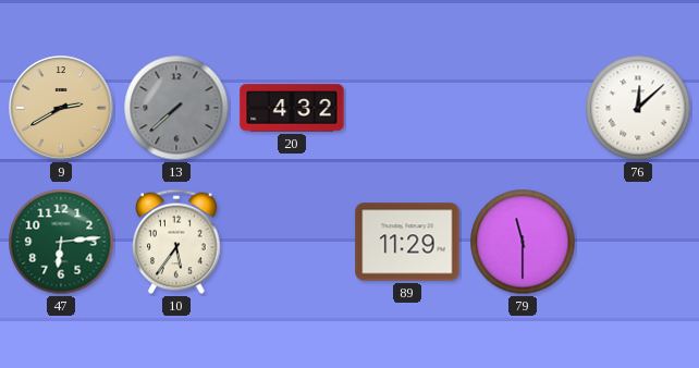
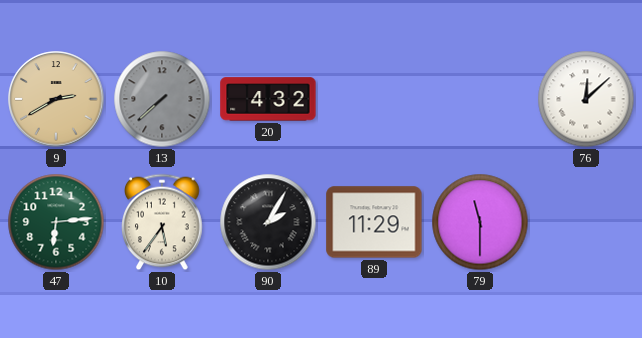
90: none -> 2:05 (268, 222)
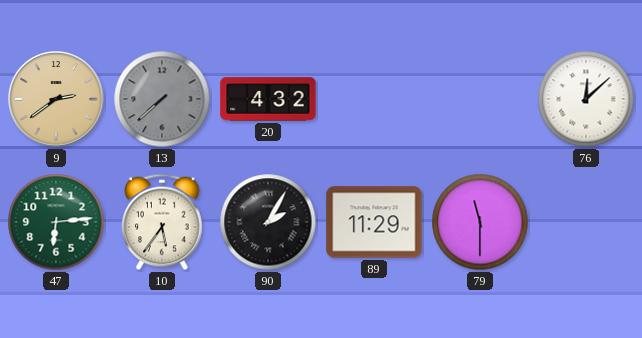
9: 2:40 -> 2:39 (56, 99)
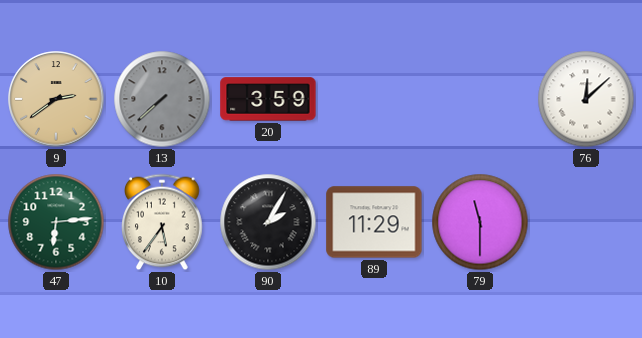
20: 4:32 -> 3:59 (268, 99)
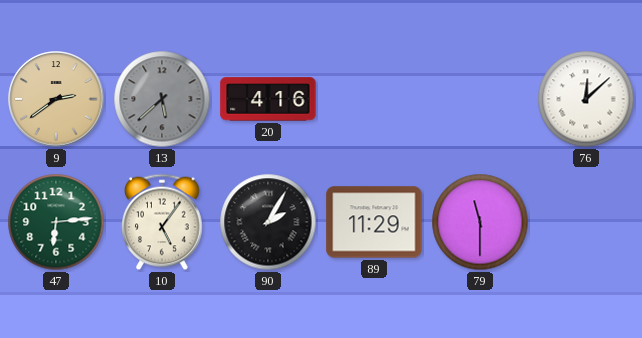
13: 7:38 -> 5:38 (162, 99)
20: 3:59 -> 4:16 (268, 99)
10: 5:36 -> 5:06 (162, 222)
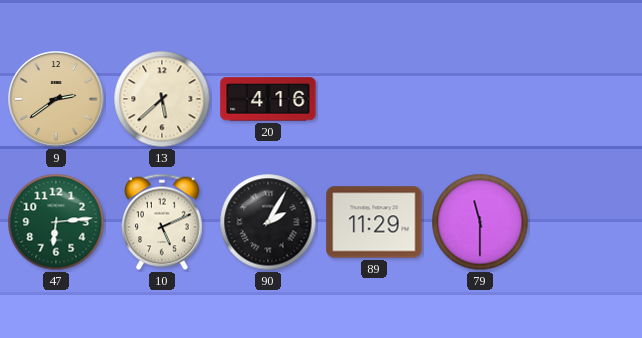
13 dial: grey -> cream (162, 99)
76: 12:08 -> none (586, 99)
10: 5:06 -> 5:11 (162, 222)
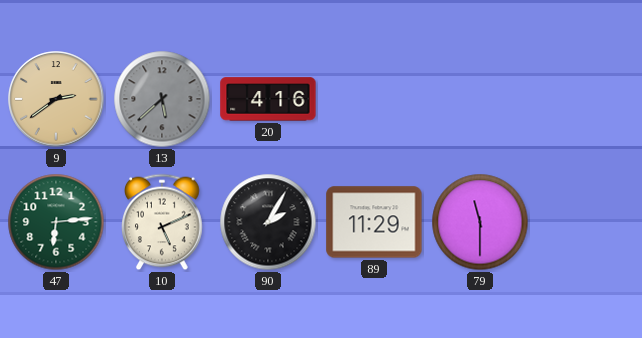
13 dial: cream -> grey (162, 99)
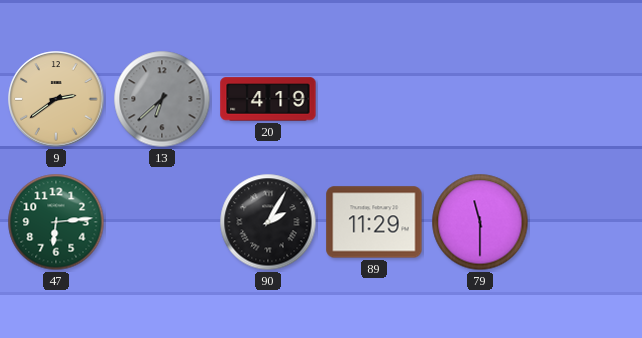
13: 5:38 -> 6:38 (162, 99)
20: 4:16 -> 4:19 (268, 99)
10: 5:11 -> none (162, 222)
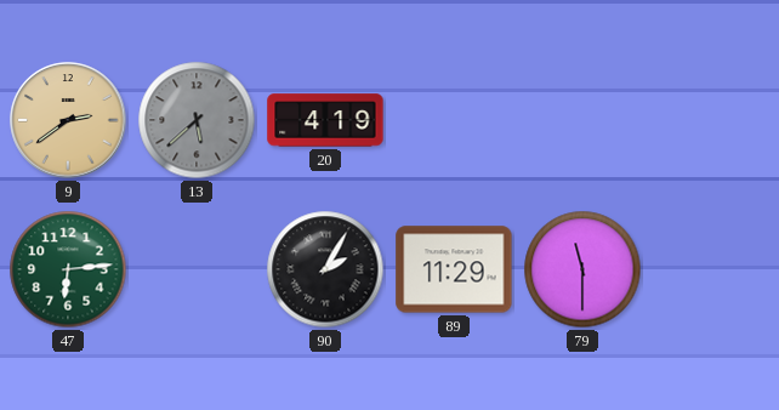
13: 6:38 -> 5:38 (197, 120)
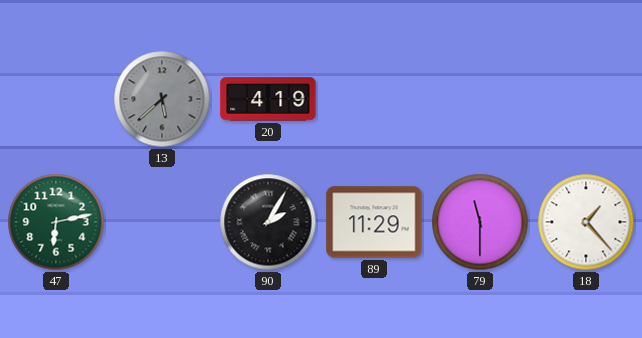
9: 2:39 -> none (68, 120)
47: 6:14 -> 6:13 (56, 222)
18: none -> 1:23 (586, 222)
